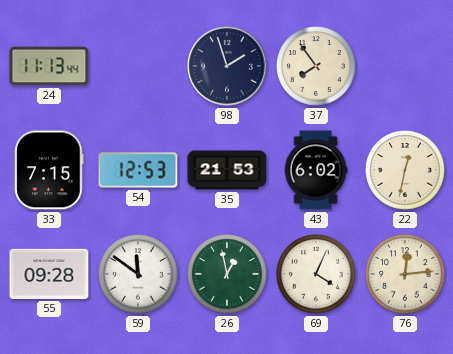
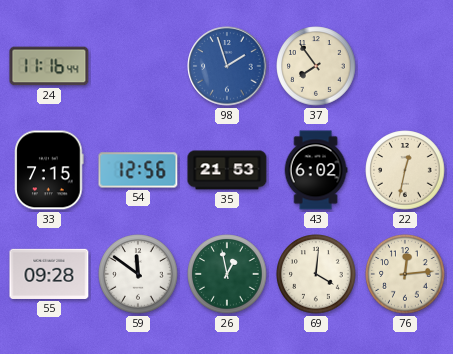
24: 11:13 -> 11:16 (49, 66)
98 dial: navy -> blue (227, 66)
54: 12:53 -> 12:56 (138, 170)
69: 4:04 -> 4:01 (316, 274)
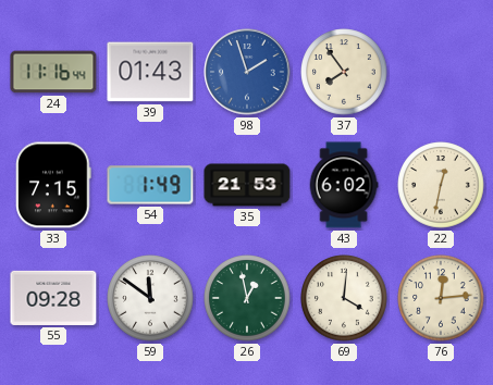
39: none -> 01:43 (150, 72)
54: 12:56 -> 1:49 (150, 185)
